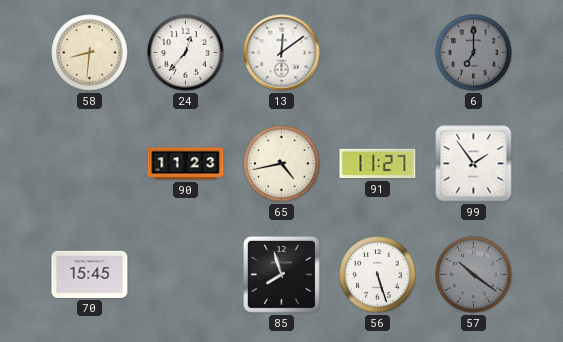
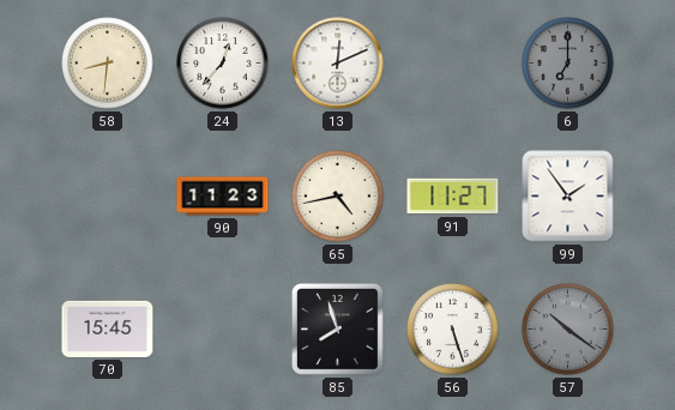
13: 12:09 -> 12:11 (338, 64)
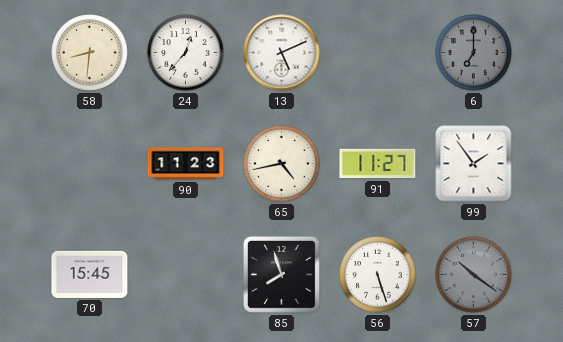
13: 12:11 -> 5:11 (282, 53)
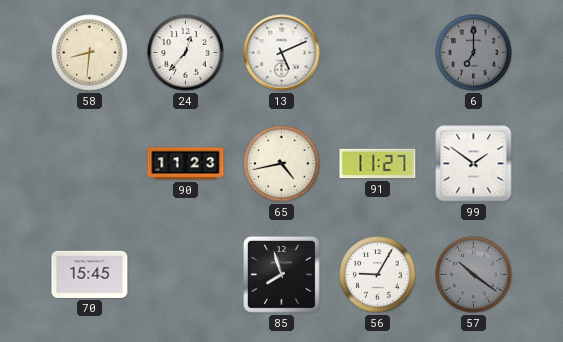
99: 1:54 -> 1:51 (474, 164)
56: 5:27 -> 9:05 (378, 275)
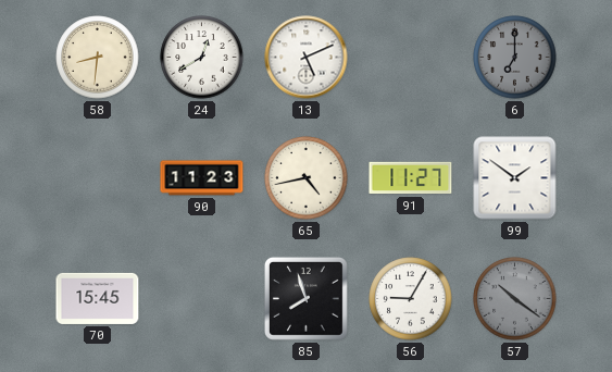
24: 12:37 -> 12:40 (202, 58)
